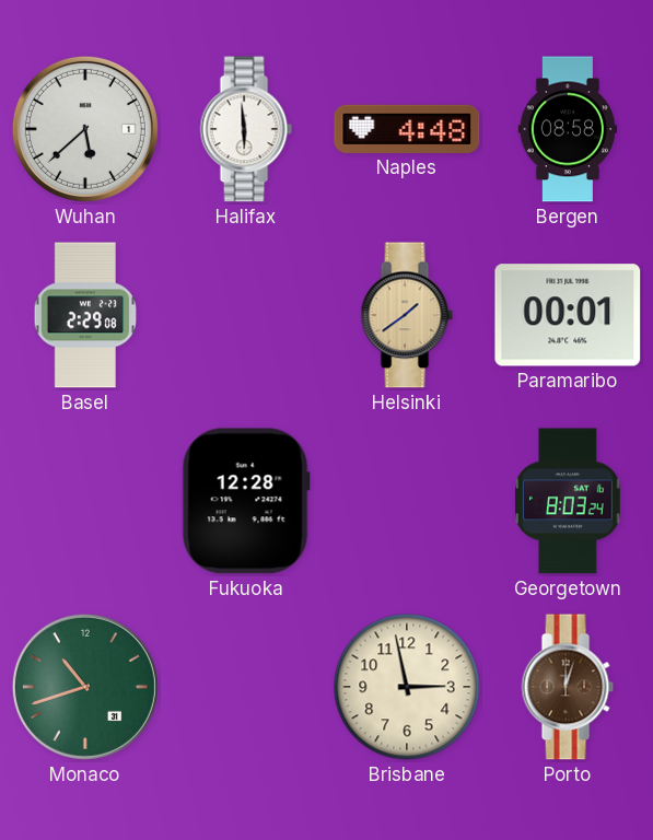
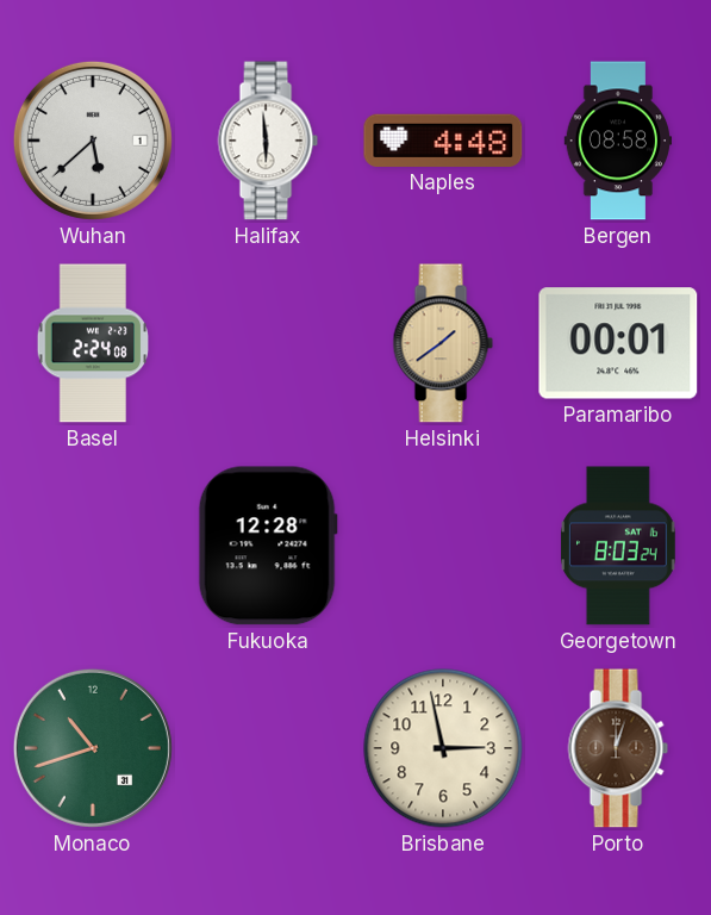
Basel: 2:29 -> 2:24 (93, 343)
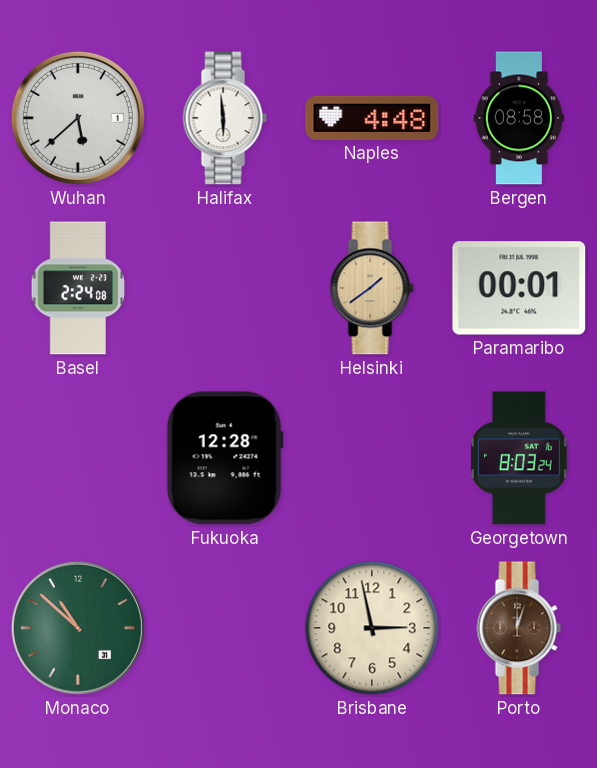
Monaco: 10:42 -> 10:52 (78, 628)
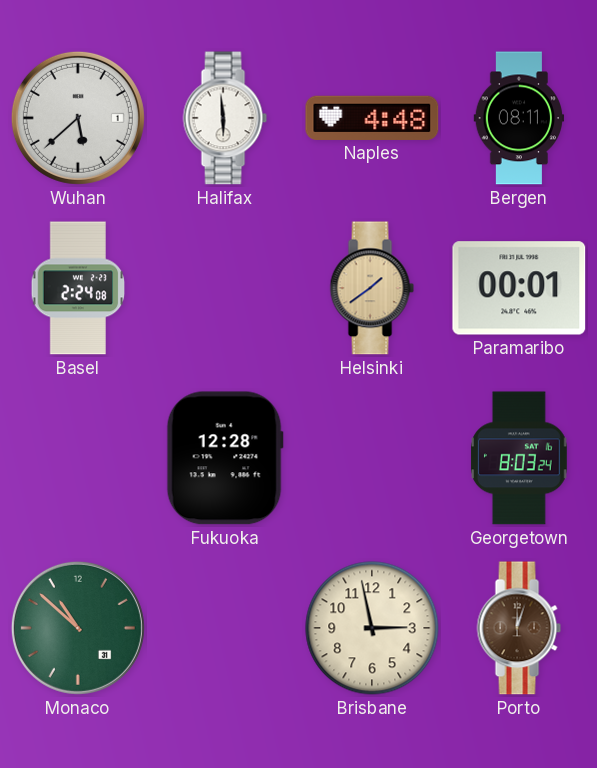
Bergen: 08:58 -> 08:11 (518, 118)
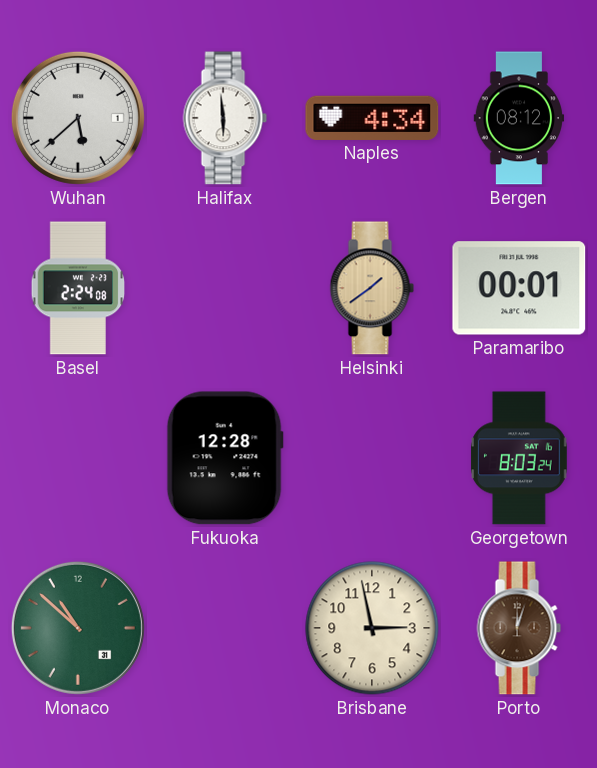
Naples: 4:48 -> 4:34 (372, 118)
Bergen: 08:11 -> 08:12 (518, 118)
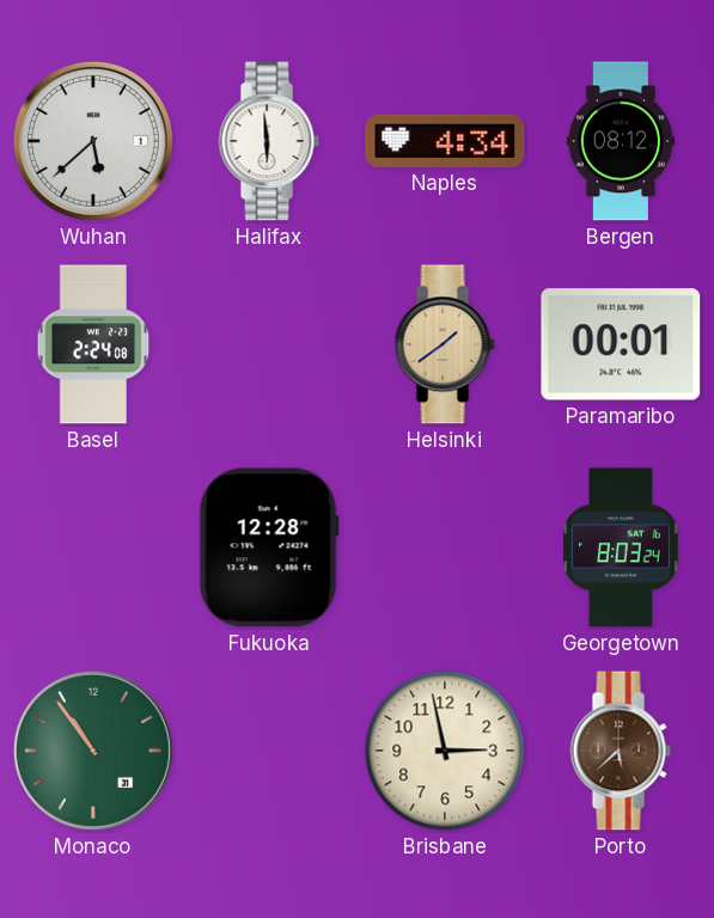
Monaco: 10:52 -> 10:54 (93, 751)
Porto: 12:03 -> 5:38 (621, 751)
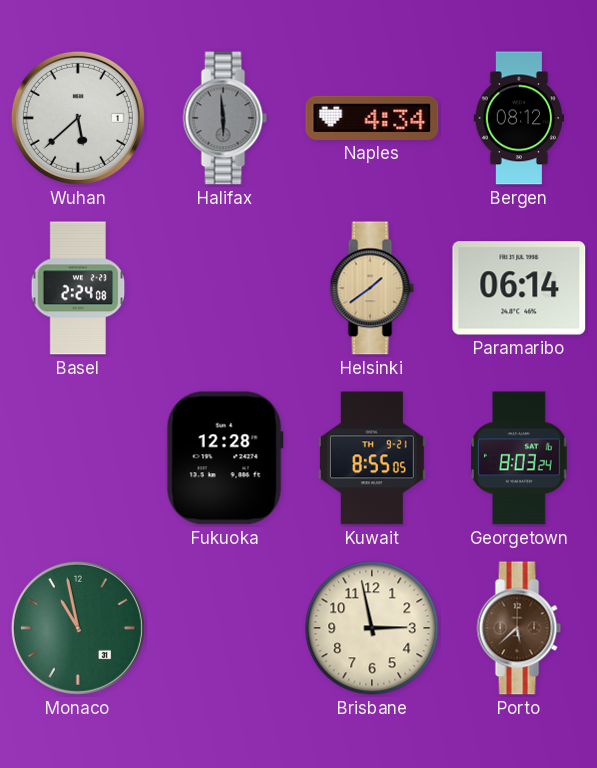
Halifax dial: white -> grey (225, 118)
Paramaribo: 00:01 -> 06:14 (519, 288)
Kuwait: none -> 8:55 (372, 458)
Monaco: 10:54 -> 10:58 (78, 628)
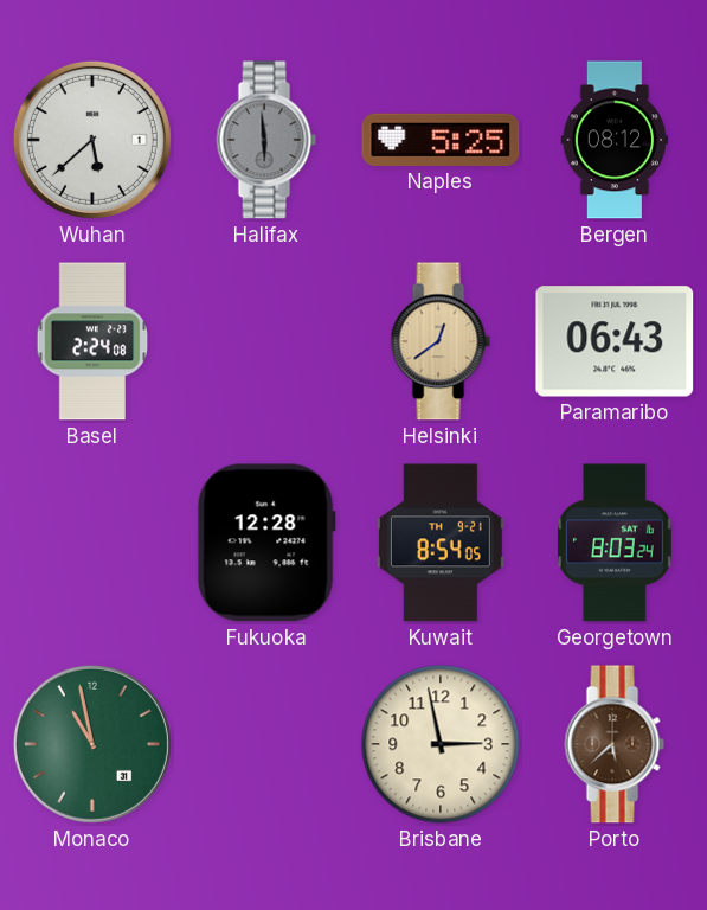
Naples: 4:34 -> 5:25 (441, 140)
Helsinki: 1:39 -> 12:39 (441, 341)
Paramaribo: 06:14 -> 06:43 (615, 341)
Kuwait: 8:55 -> 8:54 (441, 543)
